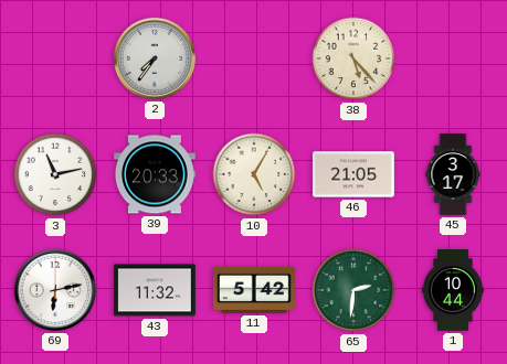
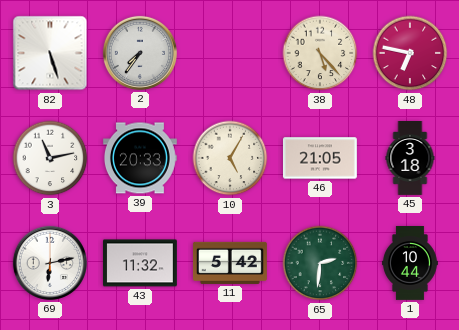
82: none -> 5:27 (50, 53)
48: none -> 6:47 (410, 53)
45: 3:17 -> 3:18 (410, 159)
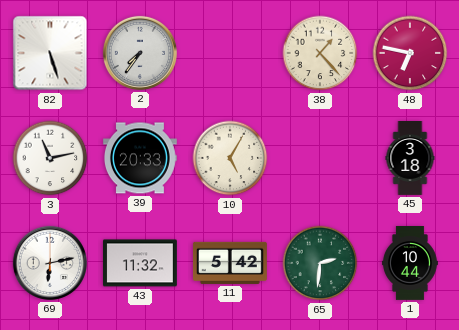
38: 5:23 -> 1:23 (320, 53)
46: 21:05 -> none (320, 158)
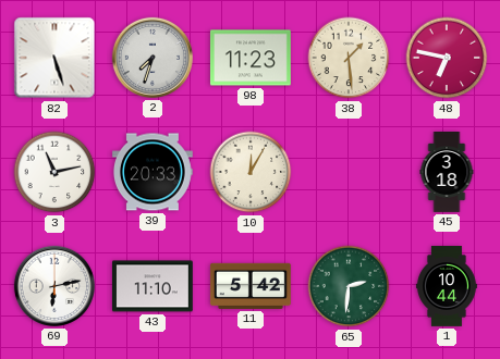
2: 7:36 -> 7:33 (153, 58)
98: none -> 11:23 (251, 58)
38: 1:23 -> 1:29 (349, 58)
10: 5:05 -> 12:05 (251, 172)
43: 11:32 -> 11:10 (153, 286)
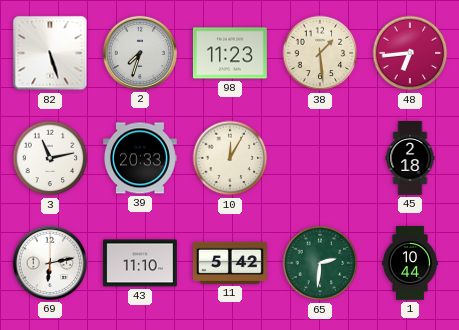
48: 6:47 -> 6:44 (410, 53)
45: 3:18 -> 2:18 (410, 159)
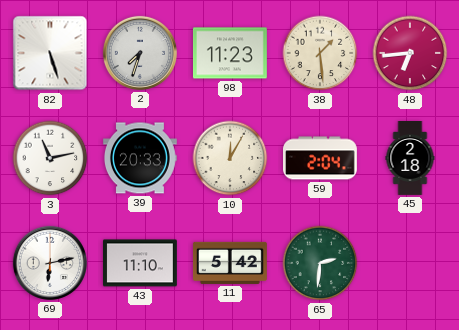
59: none -> 2:04 (321, 158)
1: 10:44 -> none (410, 264)
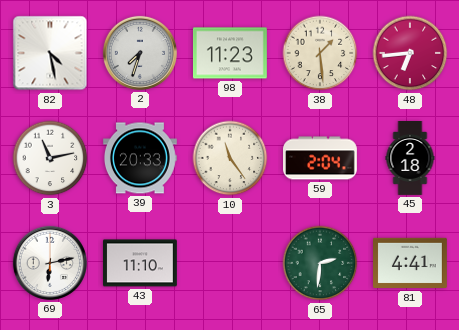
82: 5:27 -> 4:28 (50, 53)
10: 12:05 -> 11:24 (230, 158)
11: 5:42 -> none (230, 263)
81: none -> 4:41 (411, 263)
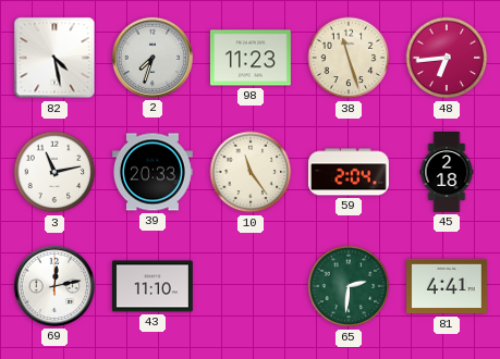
38: 1:29 -> 11:27 (349, 58)
69: 6:13 -> 12:13 (54, 286)
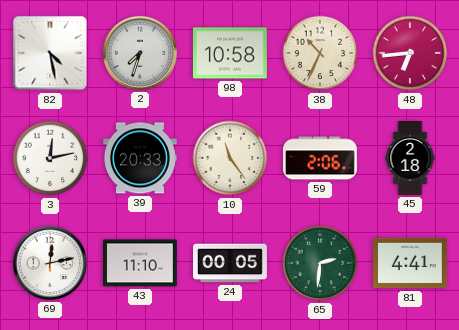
98: 11:23 -> 10:58 (230, 53)
38: 11:27 -> 10:34 (320, 53)
3: 11:13 -> 12:13 (50, 158)
59: 2:04 -> 2:06 (321, 158)
24: none -> 00:05 (231, 263)
